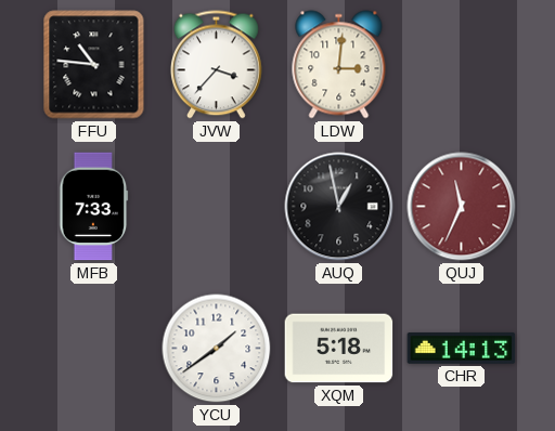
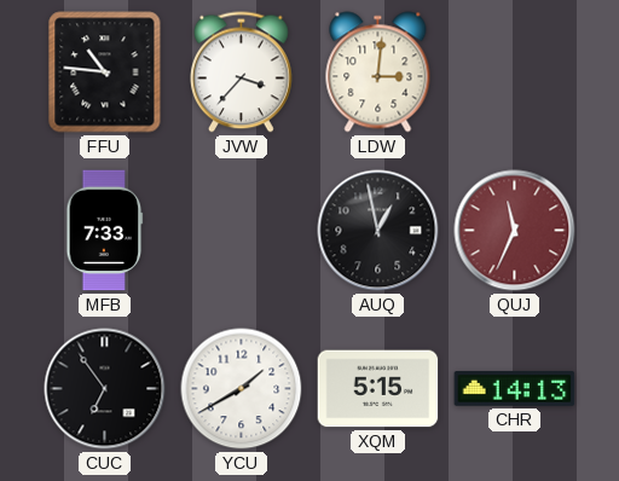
CUC: none -> 6:54 (105, 389)
YCU: 1:39 -> 1:40 (242, 389)
XQM: 5:18 -> 5:15 (378, 389)
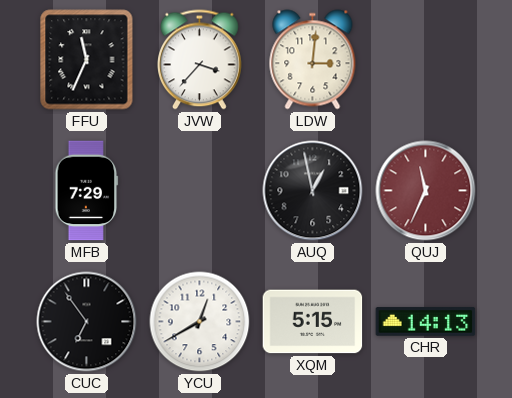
FFU: 10:46 -> 11:34 (87, 60)
MFB: 7:33 -> 7:29 (87, 191)
YCU: 1:40 -> 12:40 (200, 322)
